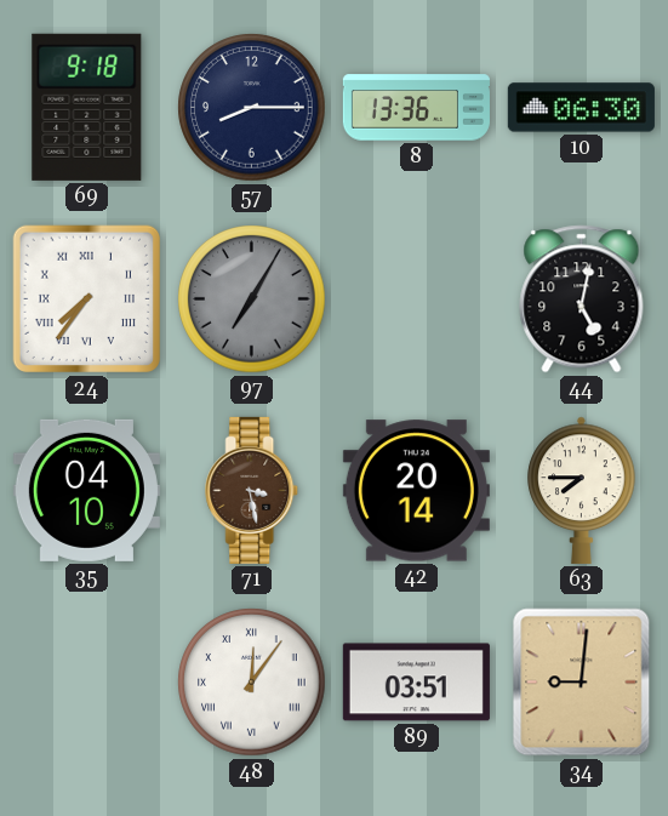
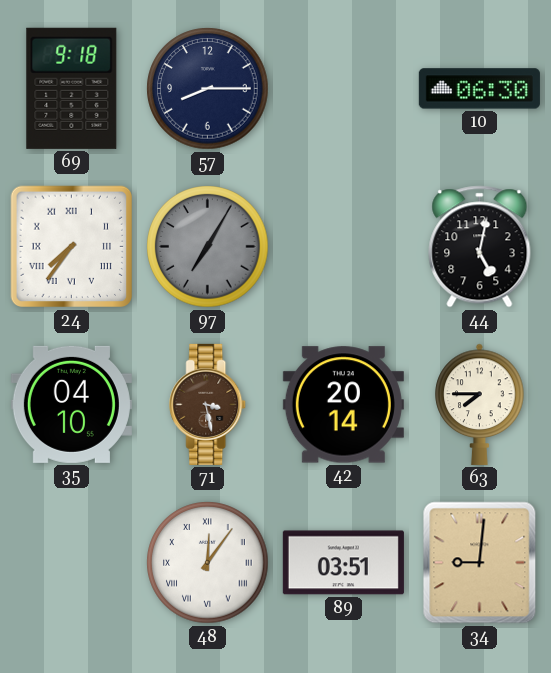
8: 13:36 -> none (416, 108)
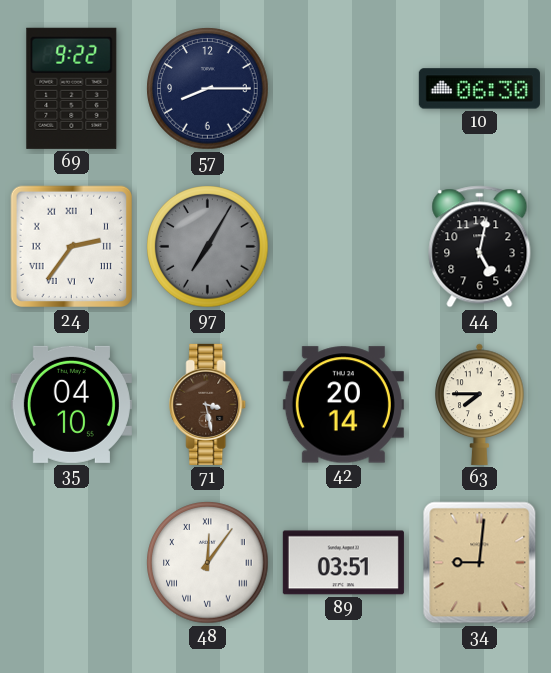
69: 9:18 -> 9:22 (72, 88)
24: 7:36 -> 2:36 (72, 247)
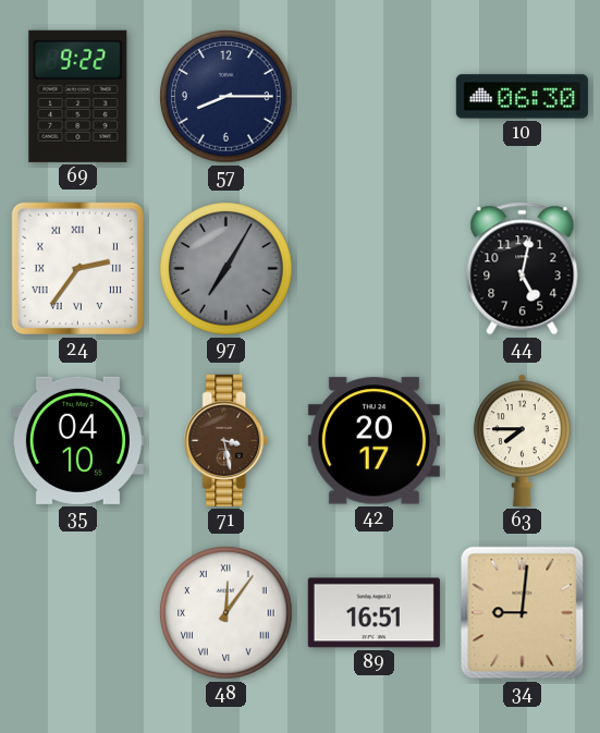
42: 20:14 -> 20:17 (374, 441)
89: 03:51 -> 16:51 (374, 613)
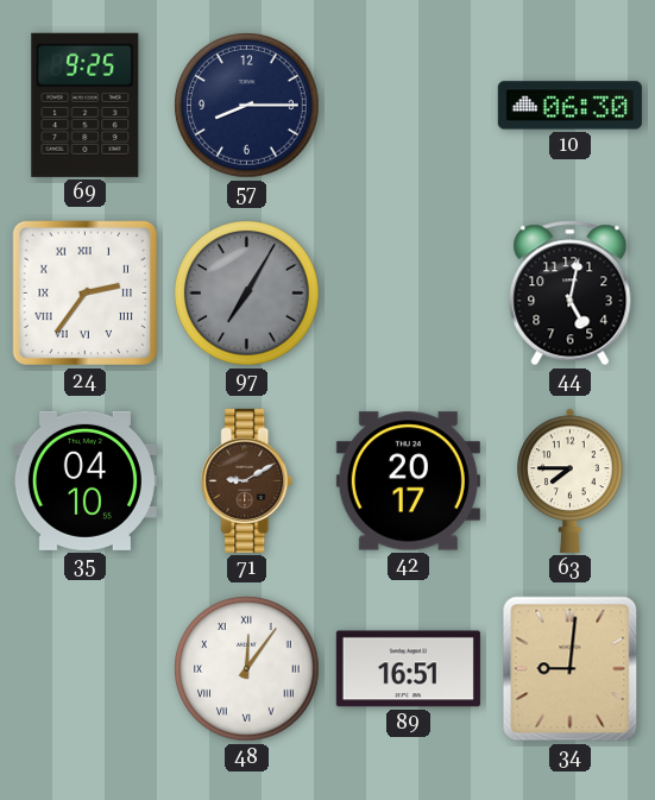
69: 9:22 -> 9:25 (86, 105)
71: 3:28 -> 9:10 (247, 480)
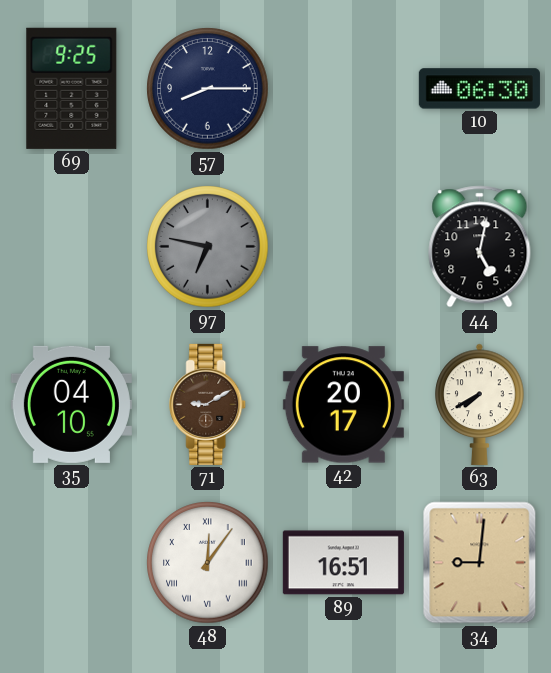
24: 2:36 -> none (86, 294)
97: 7:05 -> 6:47 (208, 247)
63: 7:45 -> 7:40 (480, 404)
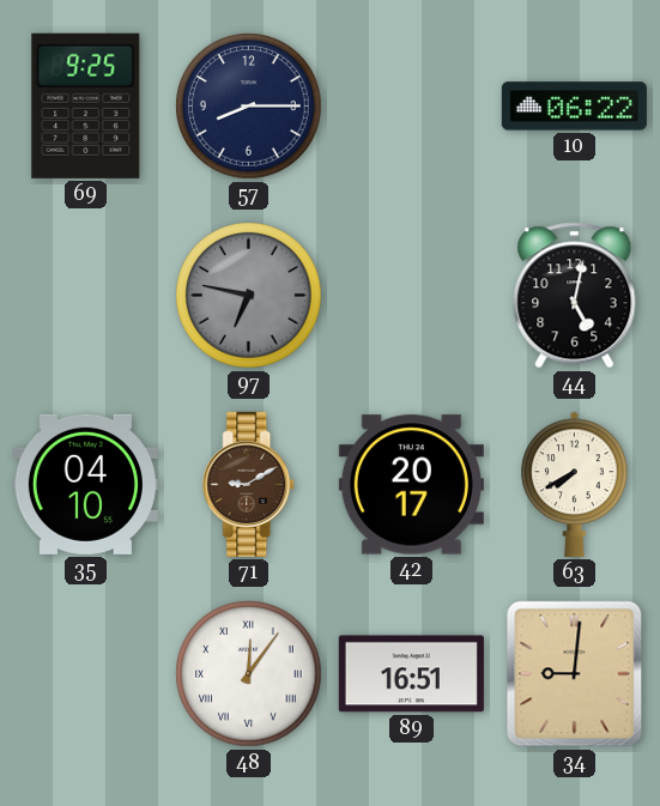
10: 06:30 -> 06:22 (574, 107)
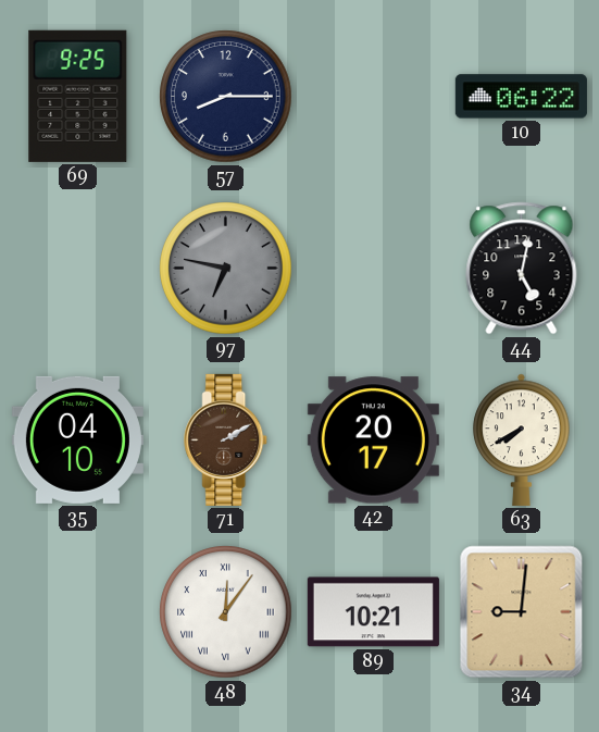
71: 9:10 -> 2:10 (226, 439)
89: 16:51 -> 10:21 (373, 612)
